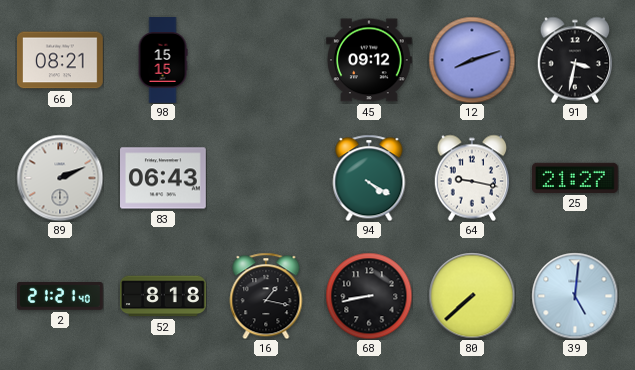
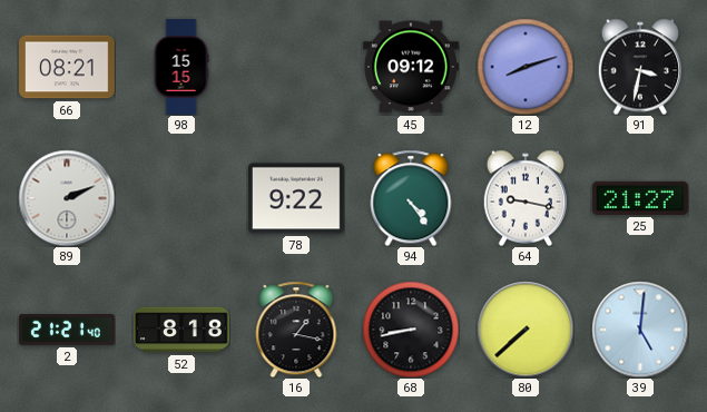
83: 06:43 -> none (164, 178)
78: none -> 9:22 (297, 198)
94: 4:20 -> 4:24 (411, 198)
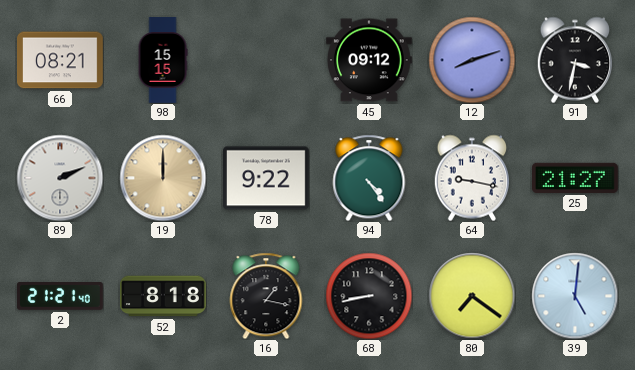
19: none -> 12:00 (163, 178)
80: 7:38 -> 7:21 (472, 296)
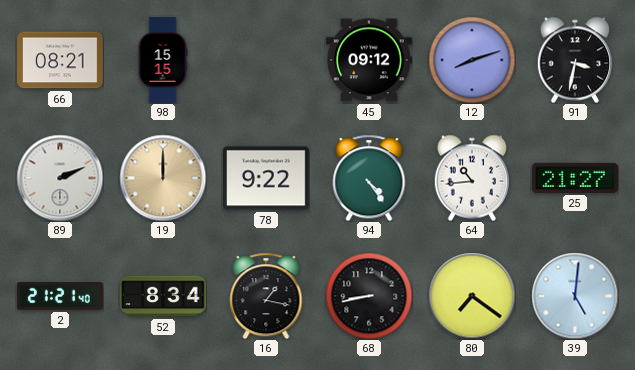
64: 9:17 -> 10:44 (471, 178)
52: 8:18 -> 8:34 (164, 296)
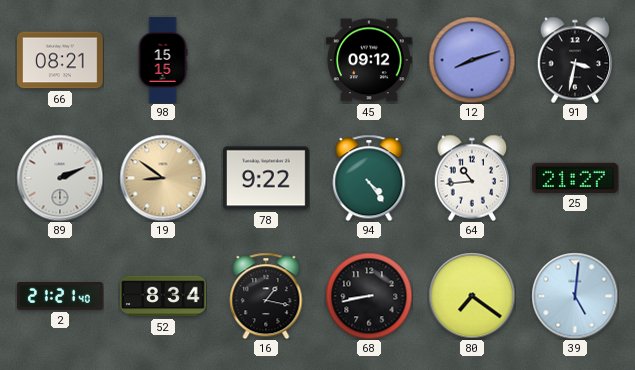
19: 12:00 -> 8:51 (163, 178)
